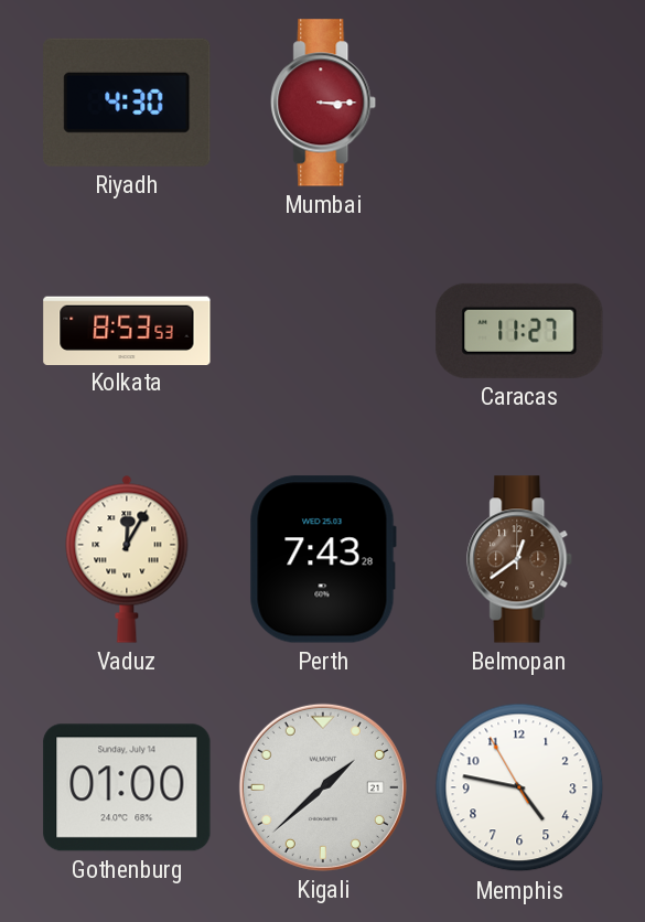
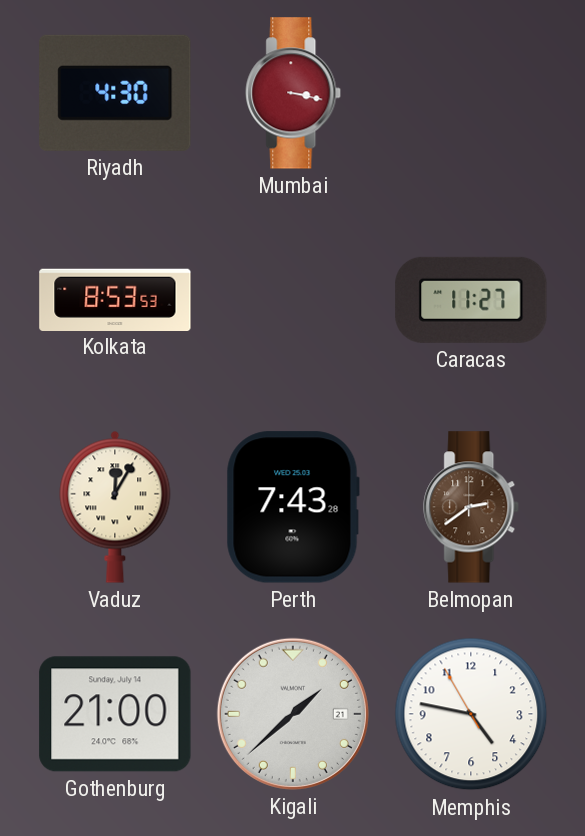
Mumbai: 3:15 -> 3:17 (294, 93)
Belmopan: 12:39 -> 2:39 (472, 507)
Gothenburg: 01:00 -> 21:00 (115, 714)
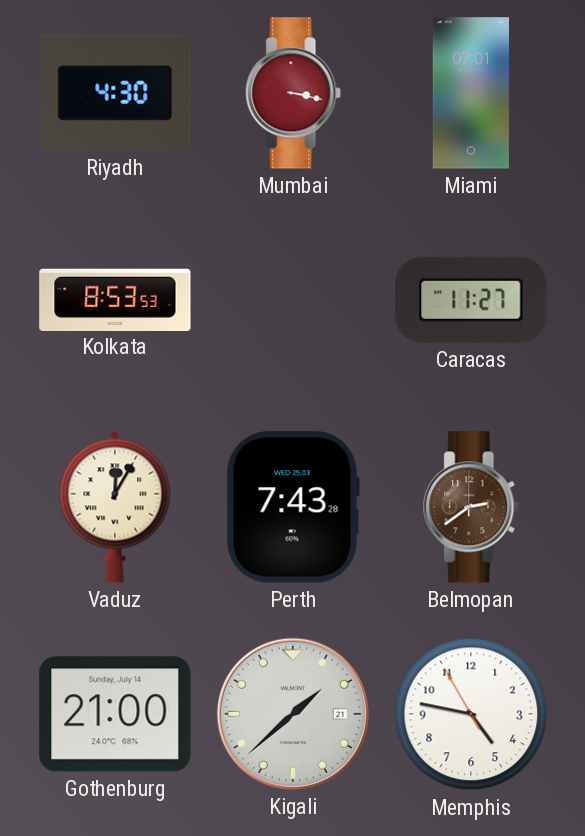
Miami: none -> 07:01 (471, 93)
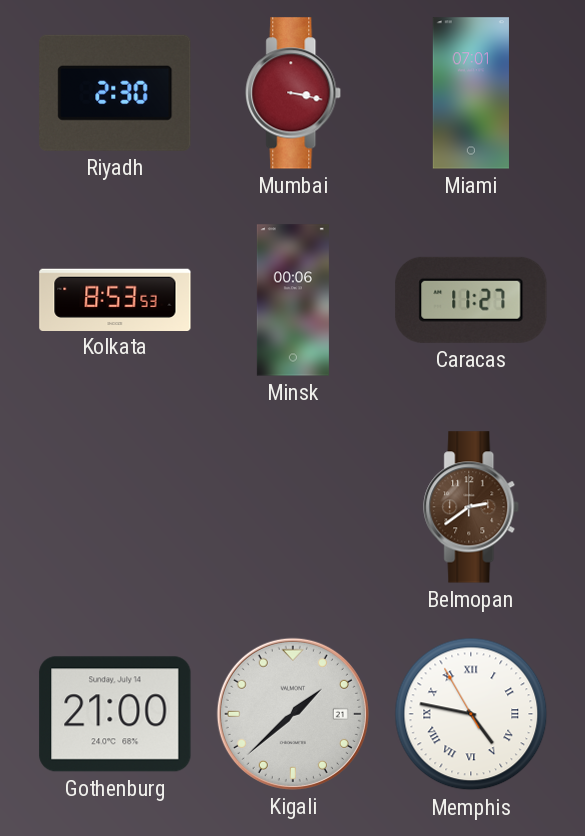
Riyadh: 4:30 -> 2:30 (115, 93)
Minsk: none -> 00:06 (293, 300)
Vaduz: 12:05 -> none (115, 507)
Perth: 7:43 -> none (293, 507)
Memphis numerals: Arabic -> Roman (471, 714)
